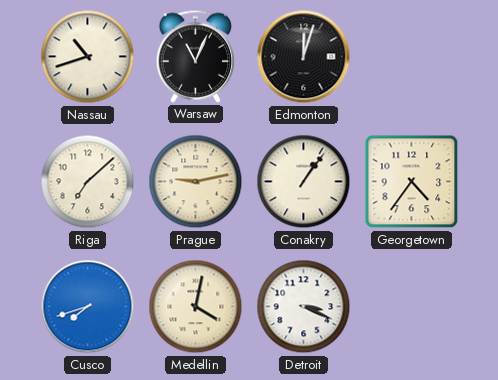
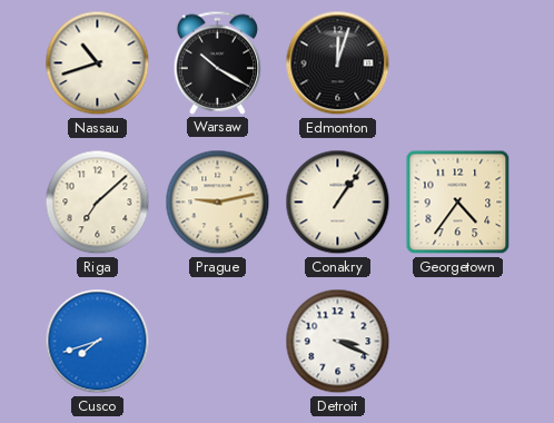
Warsaw: 11:04 -> 10:20 (218, 62)
Medellin: 4:02 -> none (196, 307)
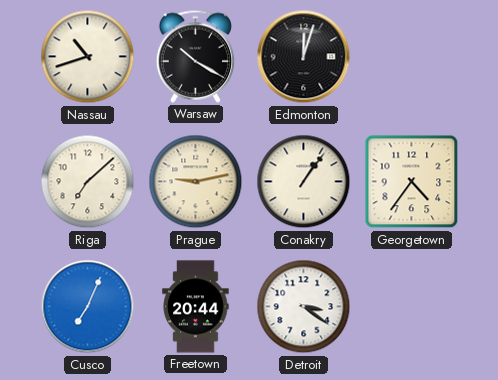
Cusco: 7:42 -> 7:04 (88, 307)
Freetown: none -> 20:44 (196, 307)
Detroit: 3:19 -> 3:21 (304, 307)
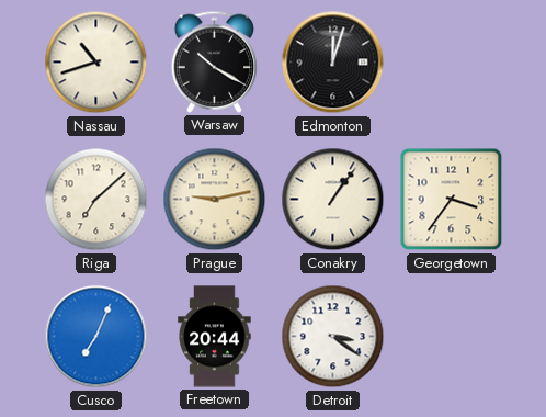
Georgetown: 4:36 -> 3:36 (452, 200)
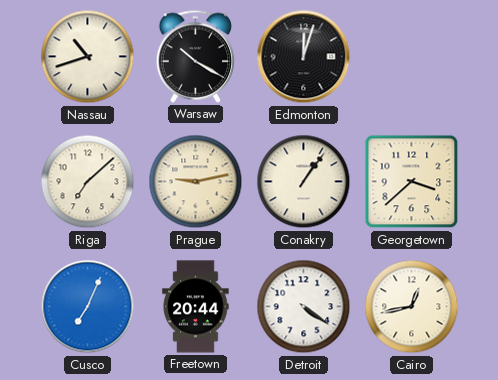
Georgetown: 3:36 -> 3:38 (412, 182)
Detroit: 3:21 -> 4:21 (304, 307)
Cairo: none -> 12:43 (412, 307)
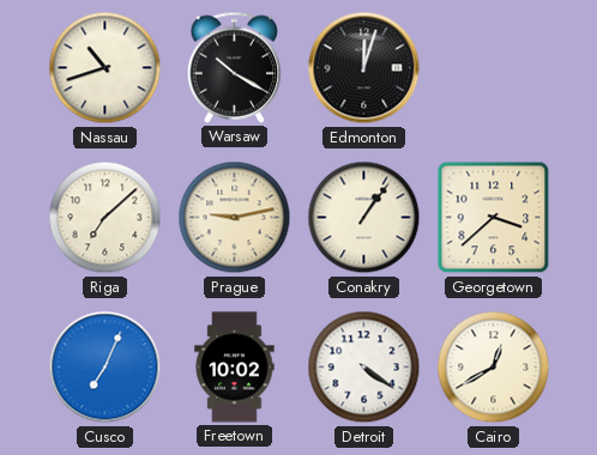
Freetown: 20:44 -> 10:02 (235, 368)
Cairo: 12:43 -> 12:40 (494, 368)
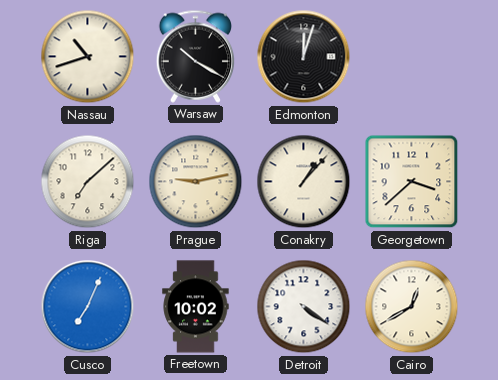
Conakry: 1:06 -> 1:07 (304, 182)
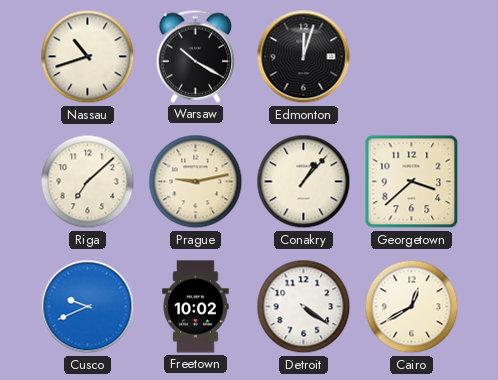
Cusco: 7:04 -> 9:41 (88, 307)
